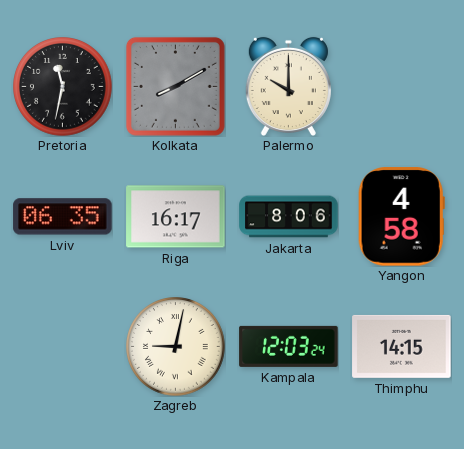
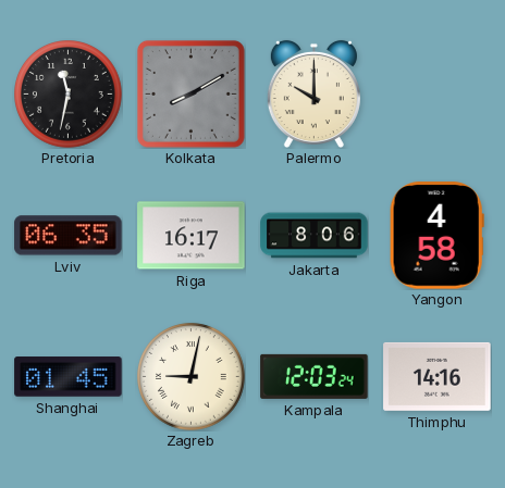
Shanghai: none -> 01:45 (69, 377)
Thimphu: 14:15 -> 14:16 (438, 376)
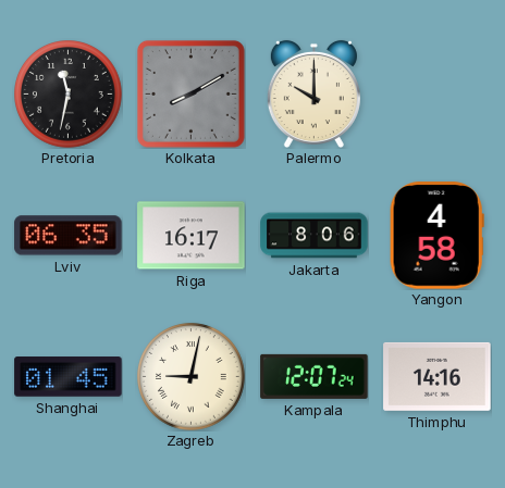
Kampala: 12:03 -> 12:07 (315, 376)
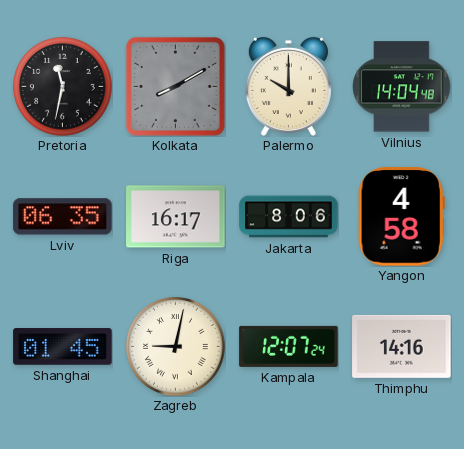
Vilnius: none -> 14:04 (402, 87)
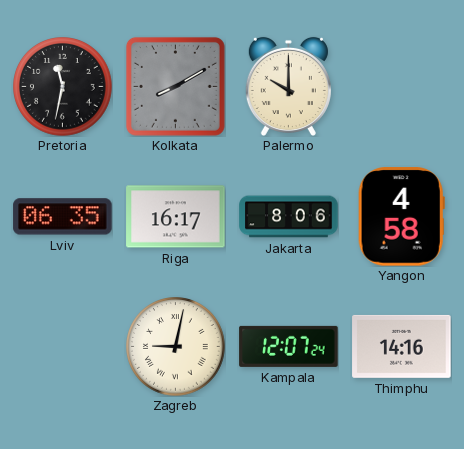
Vilnius: 14:04 -> none (402, 87)
Shanghai: 01:45 -> none (63, 347)
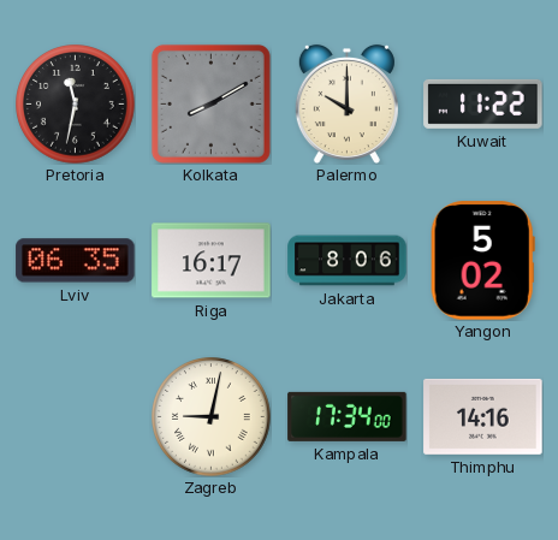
Kuwait: none -> 11:22 (483, 103)
Yangon: 4:58 -> 5:02 (482, 261)
Kampala: 12:07 -> 17:34 (348, 416)
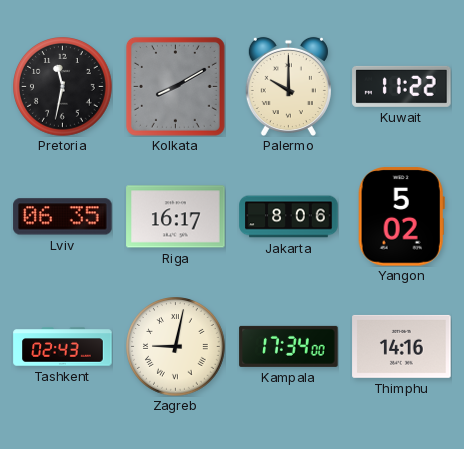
Tashkent: none -> 02:43 (63, 347)
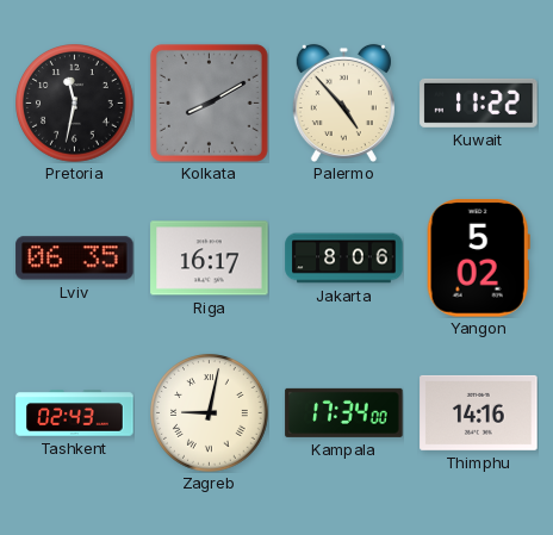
Palermo: 10:00 -> 4:53 (343, 102)
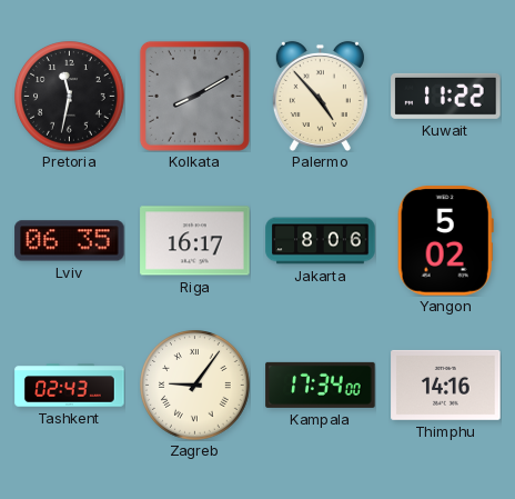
Zagreb: 9:02 -> 9:06 (195, 386)
